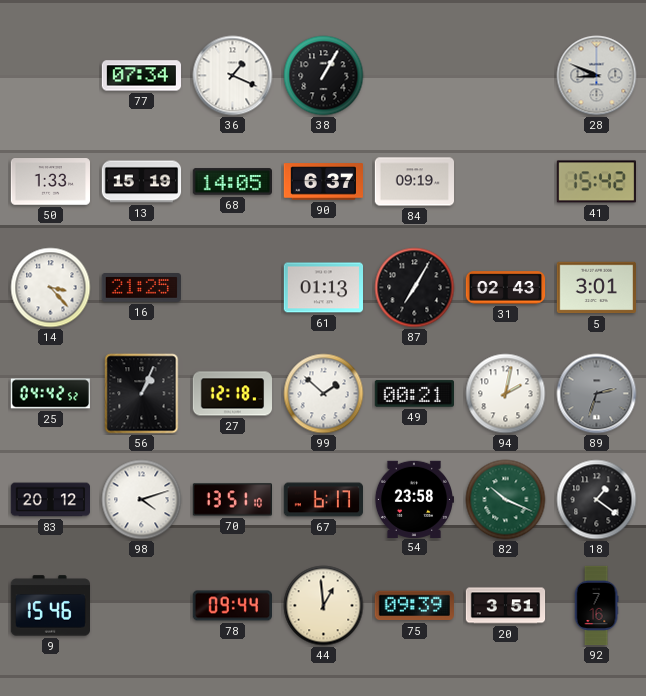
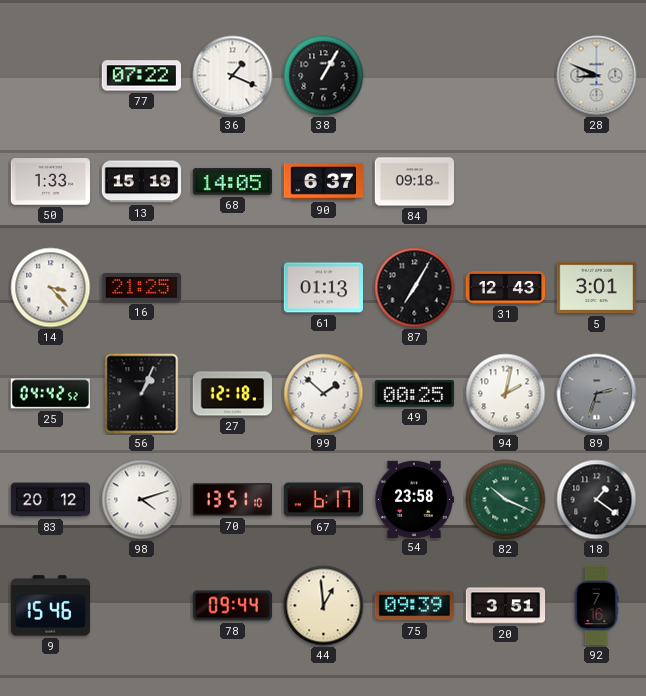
77: 07:34 -> 07:22 (141, 76)
84: 09:19 -> 09:18 (414, 182)
41: 15:42 -> none (596, 182)
31: 02:43 -> 12:43 (506, 288)
49: 00:21 -> 00:25 (414, 394)
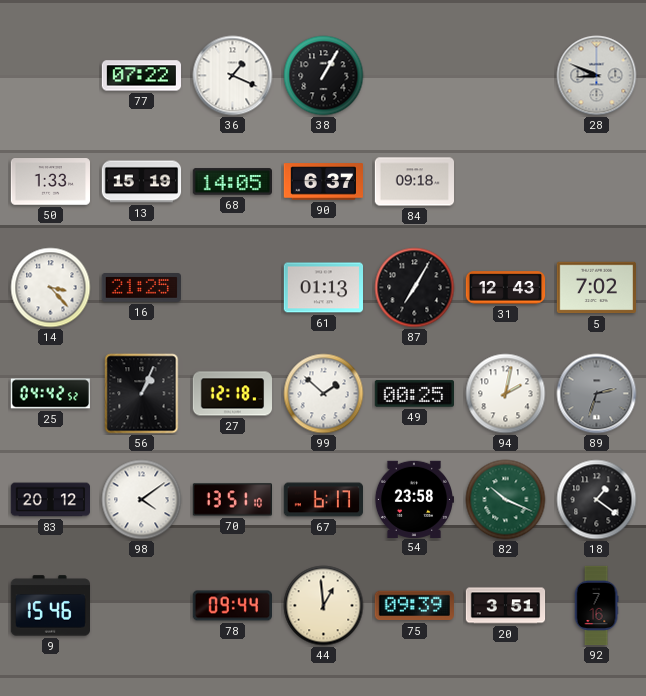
5: 3:01 -> 7:02 (596, 288)
98: 4:12 -> 4:09 (142, 500)
